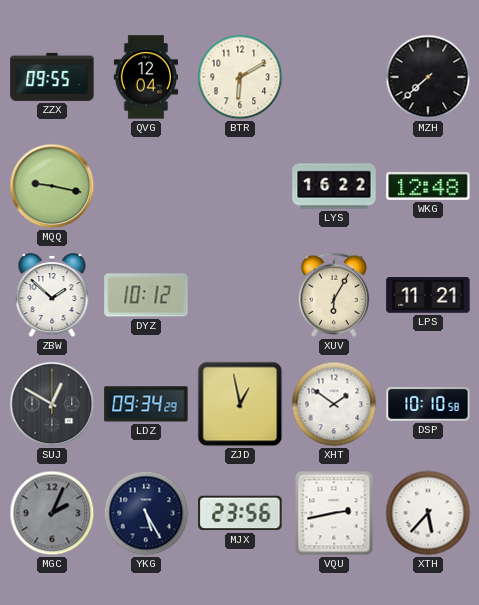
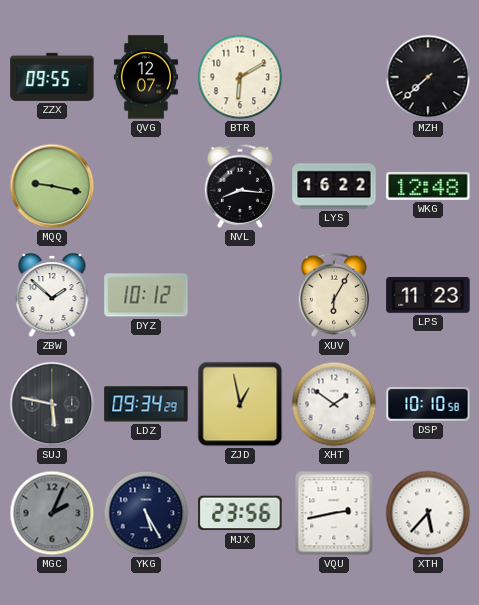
QVG: 12:04 -> 12:07 (146, 77)
NVL: none -> 8:16 (239, 186)
LPS: 11:21 -> 11:23 (428, 295)
SUJ: 12:50 -> 5:47 (52, 404)
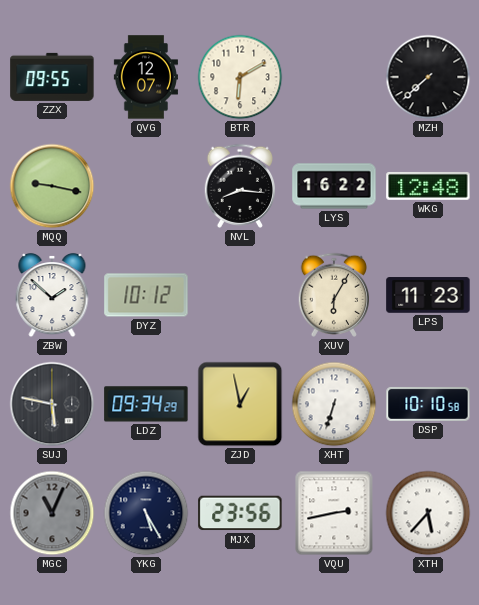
XHT: 1:51 -> 6:33 (334, 404)
MGC: 2:04 -> 11:04 (52, 513)
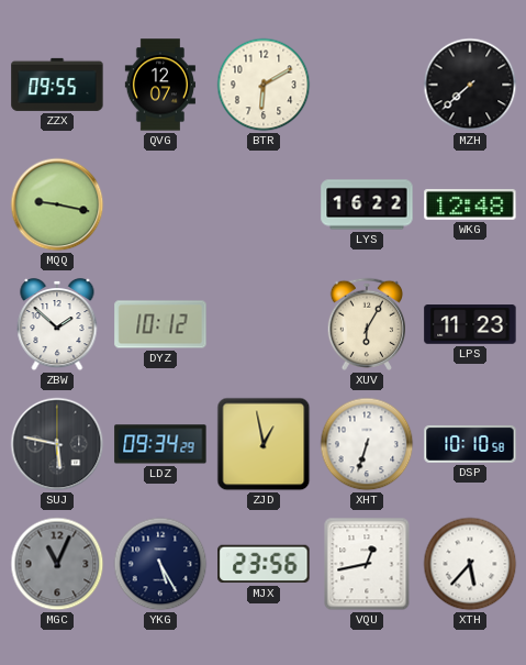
NVL: 8:16 -> none (239, 186)
VQU: 2:43 -> 12:43 (367, 564)
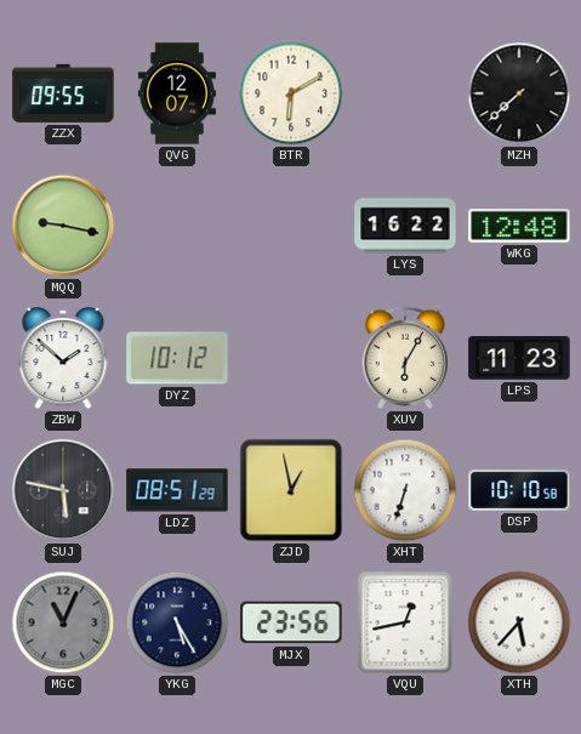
LDZ: 09:34 -> 08:51 (177, 490)
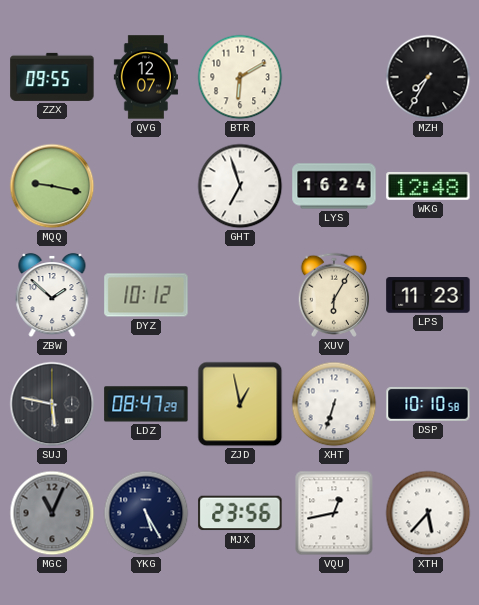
MZH: 7:38 -> 7:35 (428, 77)
GHT: none -> 6:57 (240, 186)
LYS: 16:22 -> 16:24 (334, 186)
LDZ: 08:51 -> 08:47 (146, 404)
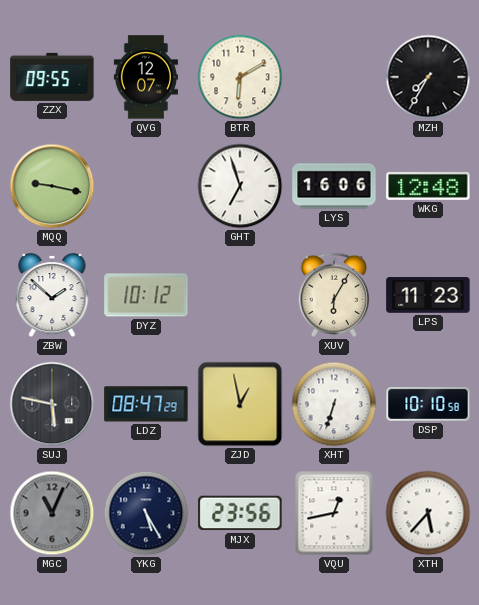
LYS: 16:24 -> 16:06 (334, 186)
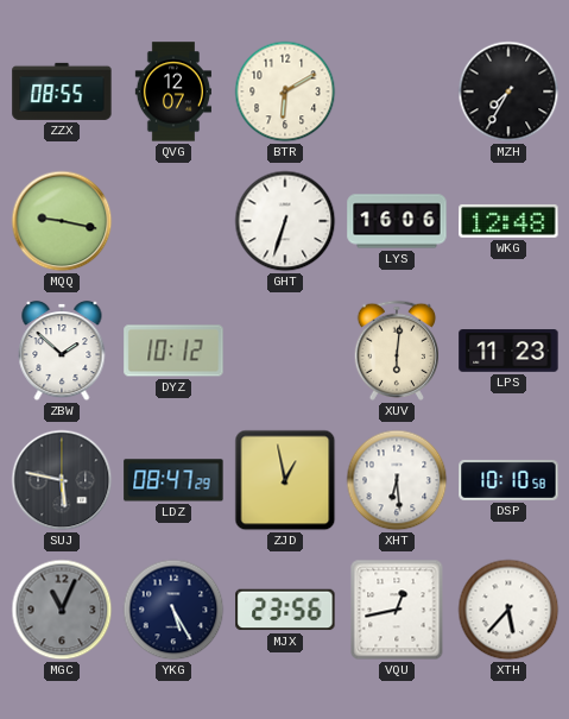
ZZX: 09:55 -> 08:55 (62, 92)
GHT: 6:57 -> 6:33 (285, 221)
XUV: 6:05 -> 6:01 (396, 351)
XHT: 6:33 -> 6:29 (397, 480)
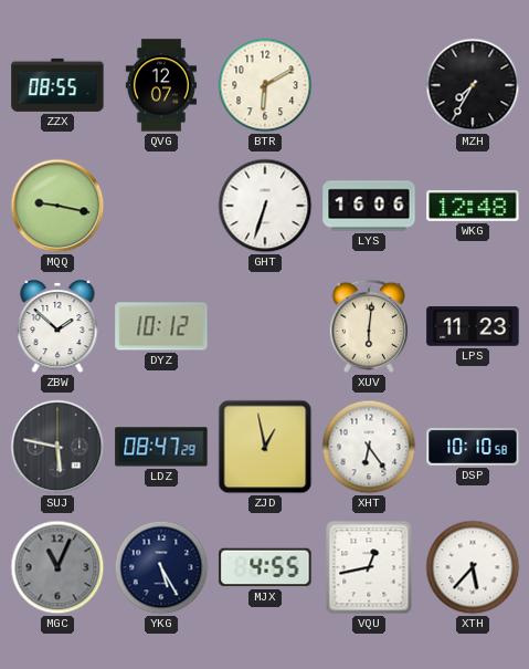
XHT: 6:29 -> 6:24 (369, 447)
MJX: 23:56 -> 4:55 (265, 567)
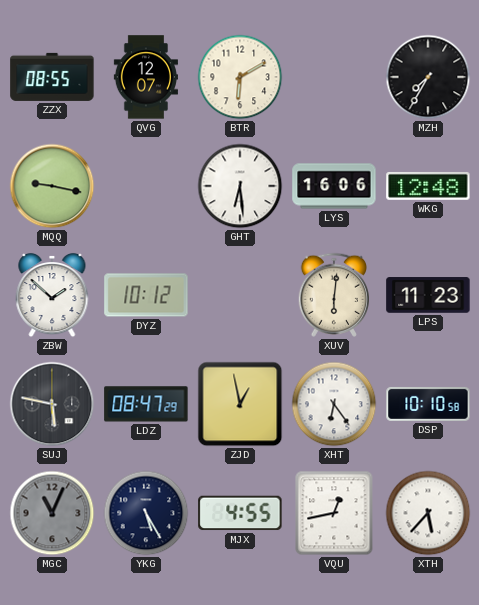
GHT: 6:33 -> 6:29 (240, 186)
